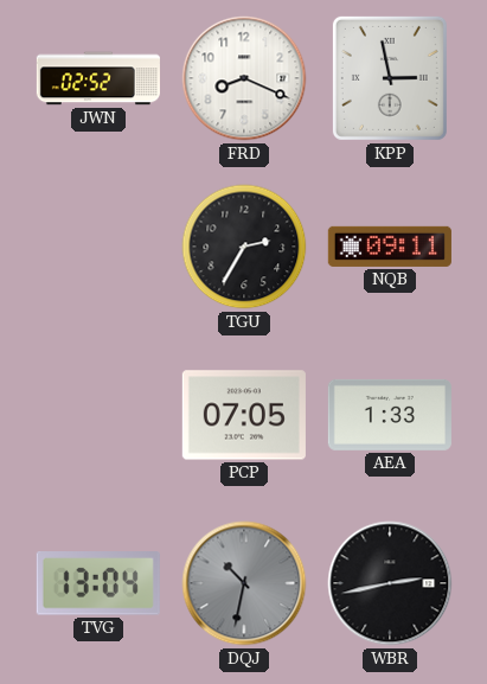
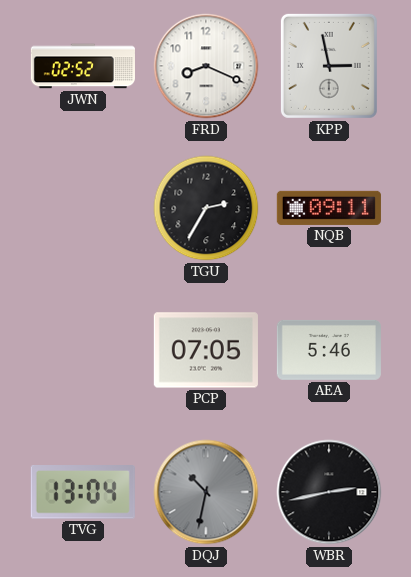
AEA: 1:33 -> 5:46 (329, 350)
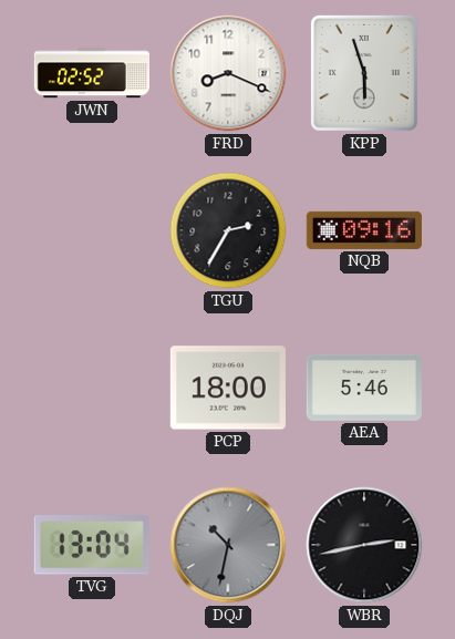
KPP: 2:58 -> 5:57 (364, 73)
NQB: 09:11 -> 09:16 (364, 230)
PCP: 07:05 -> 18:00 (228, 388)
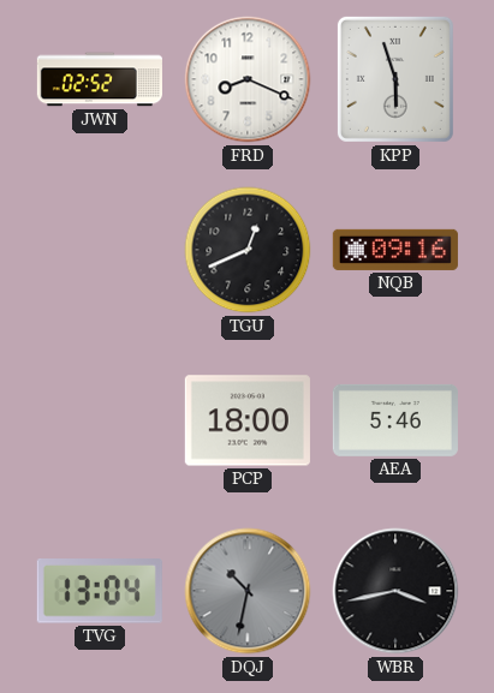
TGU: 2:35 -> 12:41 (248, 250)
WBR: 2:43 -> 3:43 (395, 591)
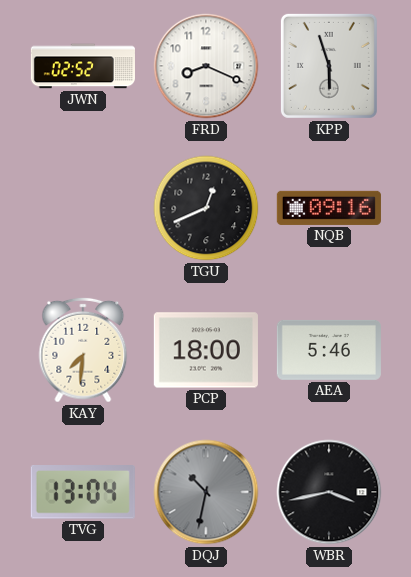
KAY: none -> 7:31 (83, 350)
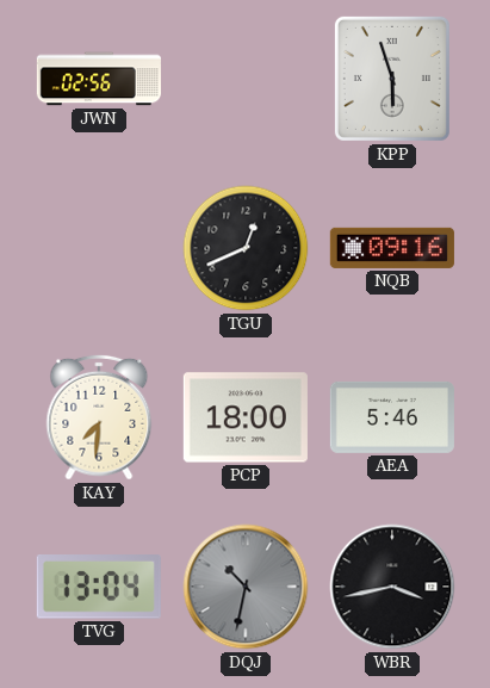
JWN: 02:52 -> 02:56 (99, 79)
FRD: 8:19 -> none (206, 66)
